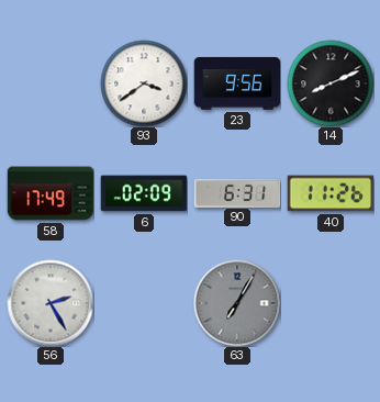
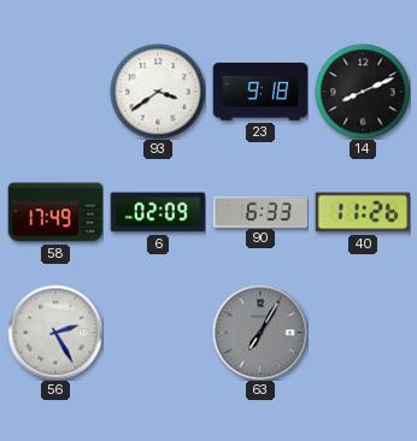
23: 9:56 -> 9:18 (260, 92)
90: 6:31 -> 6:33 (260, 211)
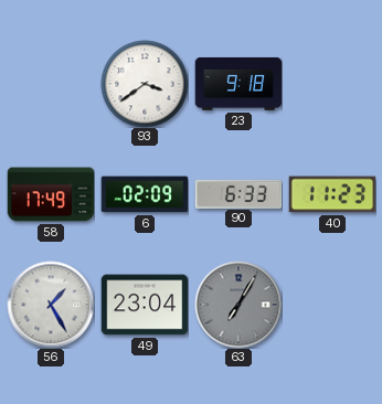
14: 8:11 -> none (363, 92)
40: 11:26 -> 11:23 (332, 194)
56: 2:25 -> 1:25 (51, 305)
49: none -> 23:04 (145, 305)
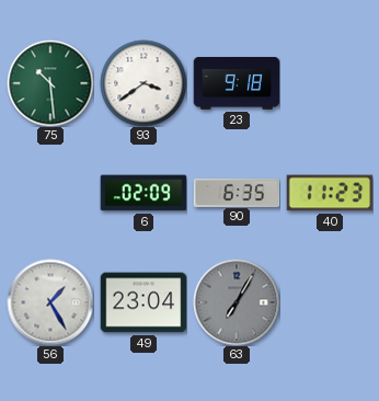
75: none -> 10:29 (50, 83)
58: 17:49 -> none (51, 194)
90: 6:33 -> 6:35 (237, 192)
